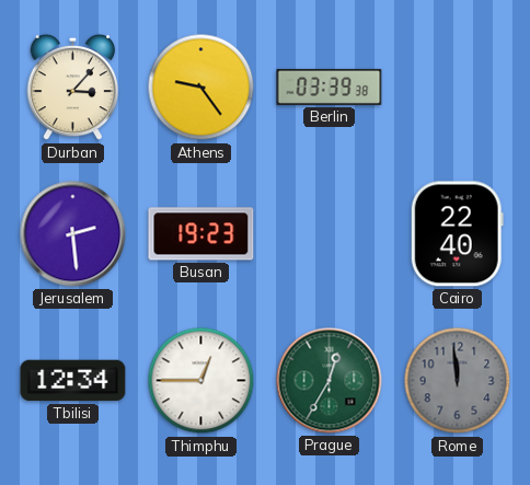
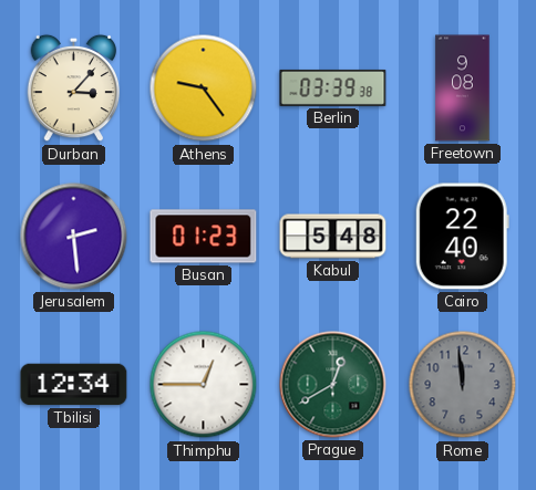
Freetown: none -> 9:08 (463, 88)
Busan: 19:23 -> 01:23 (204, 237)
Kabul: none -> 5:48 (333, 237)
Prague: 12:35 -> 12:40 (333, 385)
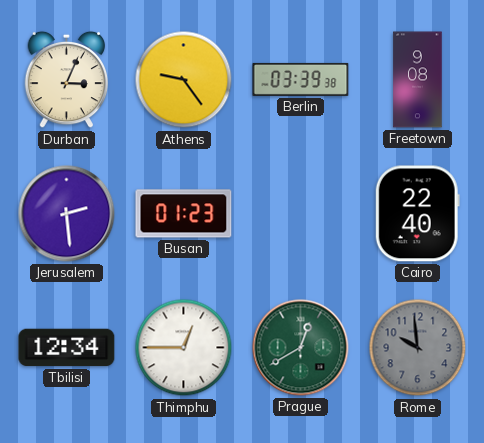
Durban: 3:07 -> 3:04 (67, 80)
Kabul: 5:48 -> none (333, 237)
Rome: 11:59 -> 9:59 (418, 348)
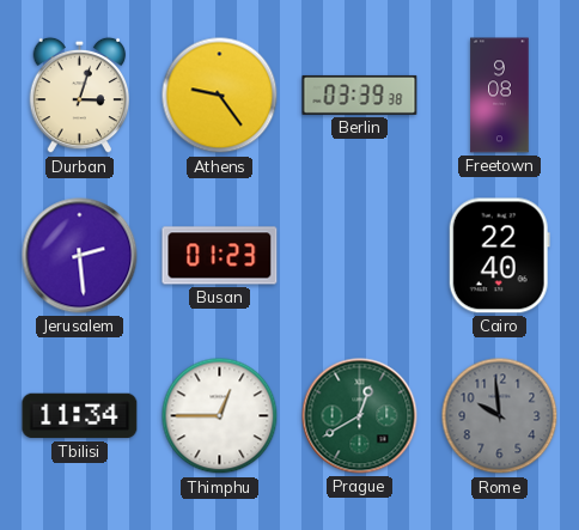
Durban: 3:04 -> 3:03 (80, 96)
Tbilisi: 12:34 -> 11:34 (80, 416)
